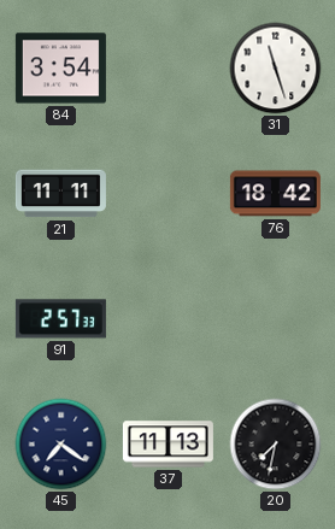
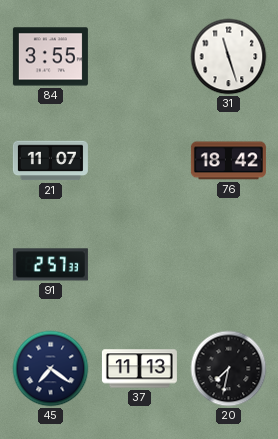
84: 3:54 -> 3:55 (50, 57)
21: 11:11 -> 11:07 (50, 161)
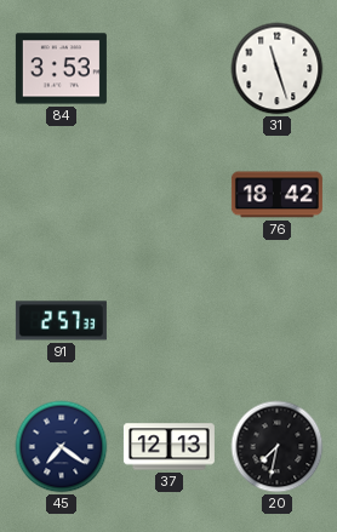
84: 3:55 -> 3:53 (61, 69)
21: 11:07 -> none (50, 161)
37: 11:13 -> 12:13 (168, 447)
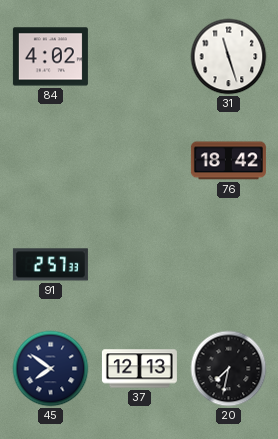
84: 3:53 -> 4:02 (50, 57)
45: 7:21 -> 7:51 (51, 369)
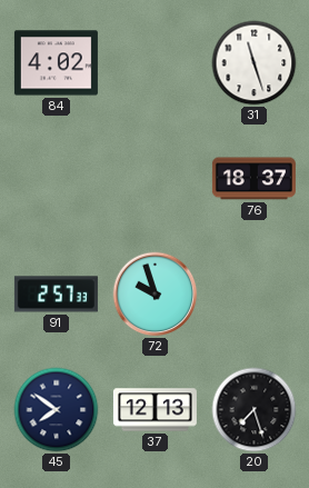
76: 18:42 -> 18:37 (253, 179)
72: none -> 9:57 (156, 295)
20: 7:32 -> 7:27 (255, 410)
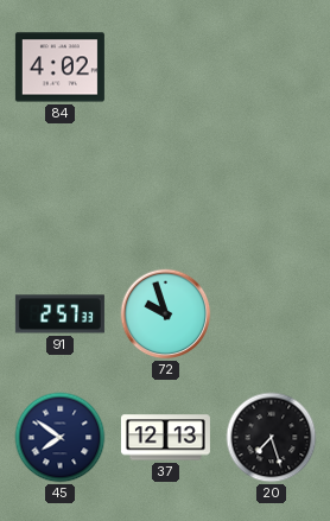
31: 11:27 -> none (255, 63)
76: 18:37 -> none (253, 179)
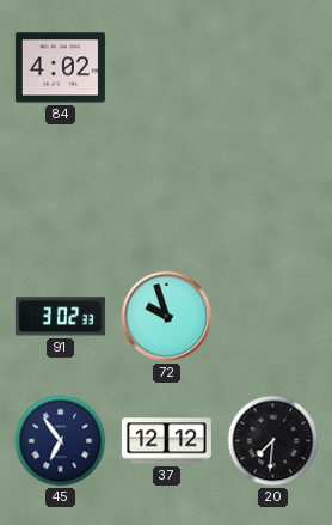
91: 2:57 -> 3:02 (60, 317)
45: 7:51 -> 6:54 (61, 441)
37: 12:13 -> 12:12 (166, 441)
20: 7:27 -> 7:31 (273, 441)
